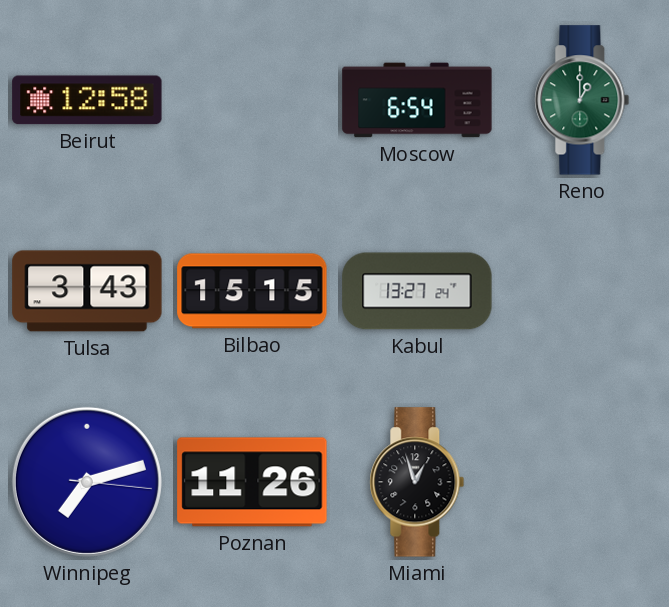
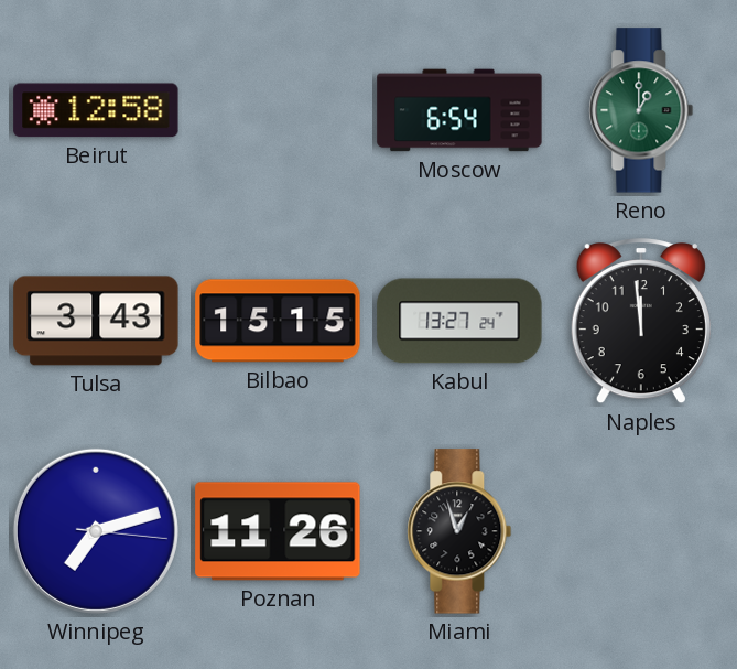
Naples: none -> 11:59 (641, 321)
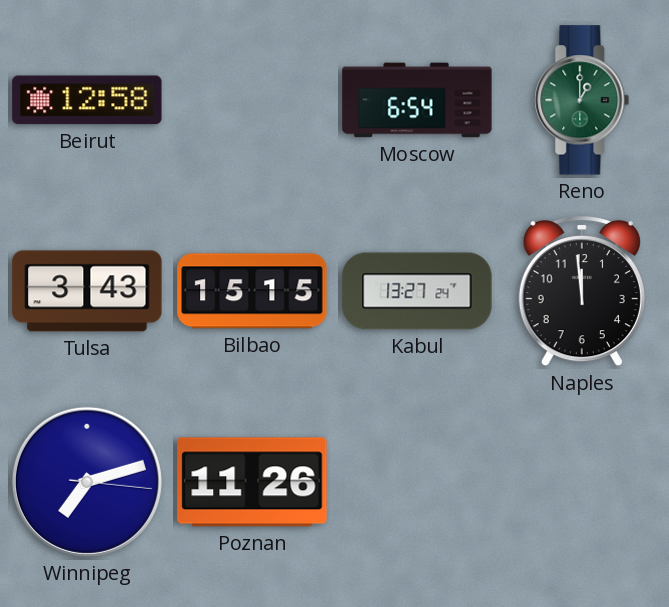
Miami: 12:57 -> none (459, 531)
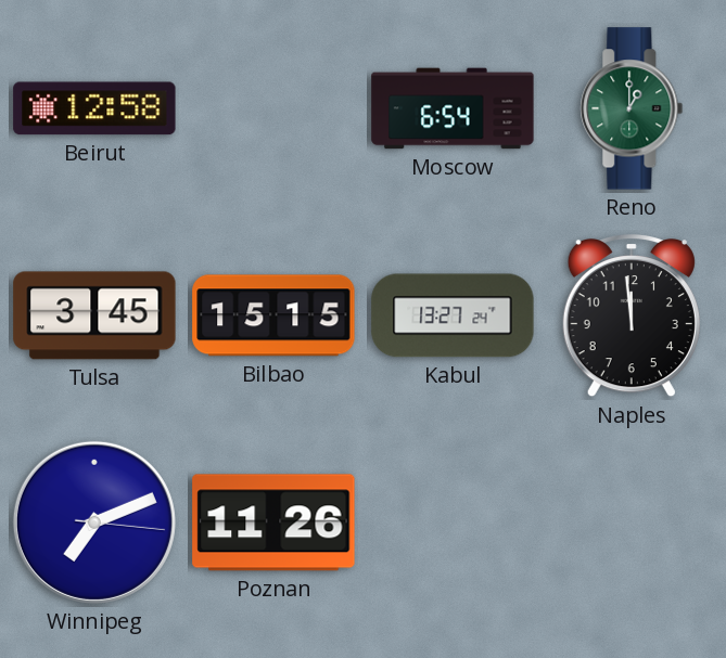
Tulsa: 3:43 -> 3:45 (94, 315)
Winnipeg: 7:12 -> 7:11 (94, 522)
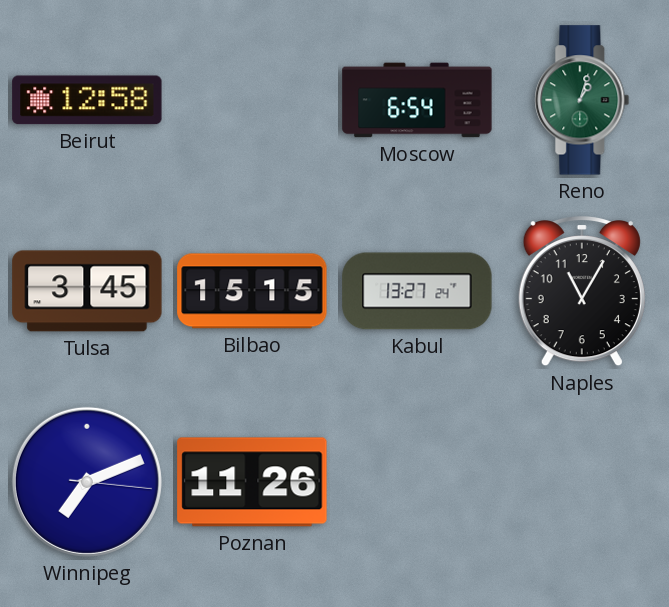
Reno: 1:00 -> 1:03 (582, 100)
Naples: 11:59 -> 11:05 (582, 291)
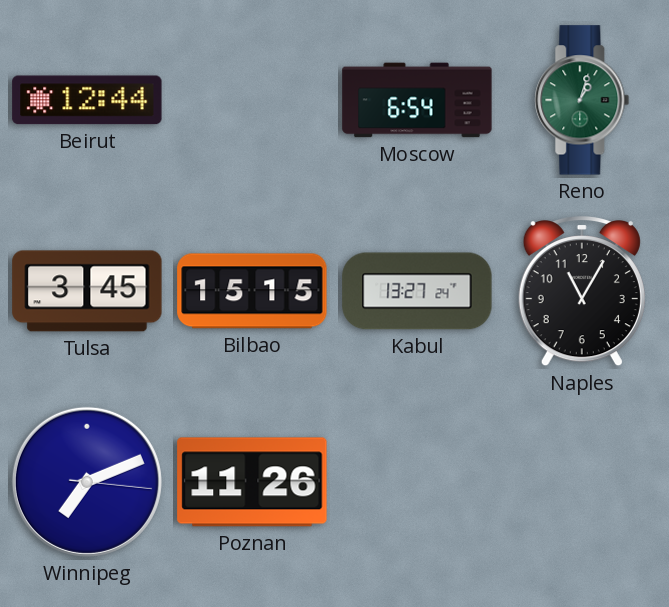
Beirut: 12:58 -> 12:44 (87, 100)
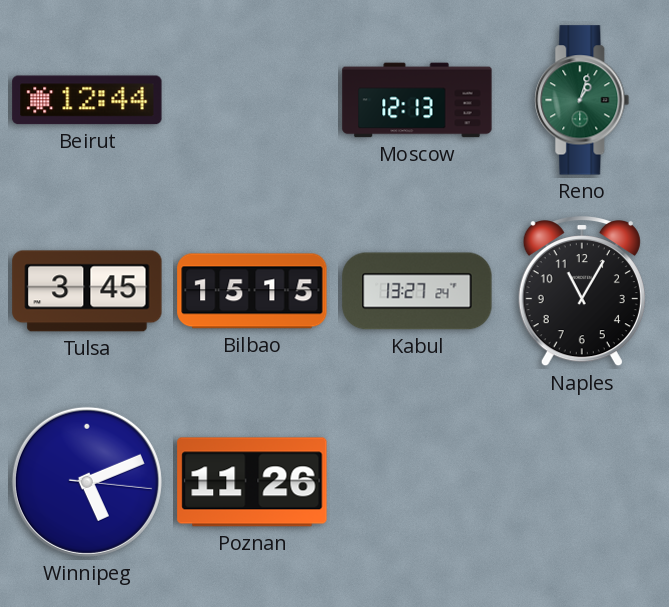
Moscow: 6:54 -> 12:13 (417, 100)
Winnipeg: 7:11 -> 5:11 (87, 482)
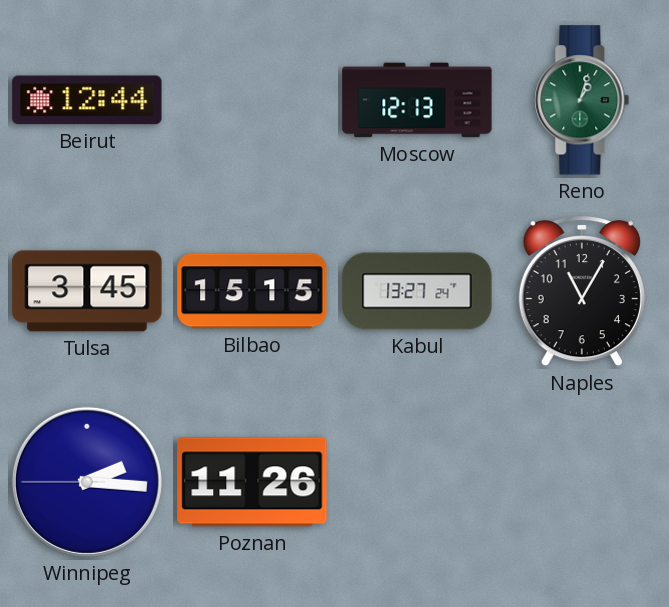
Winnipeg: 5:11 -> 2:15 (87, 482)
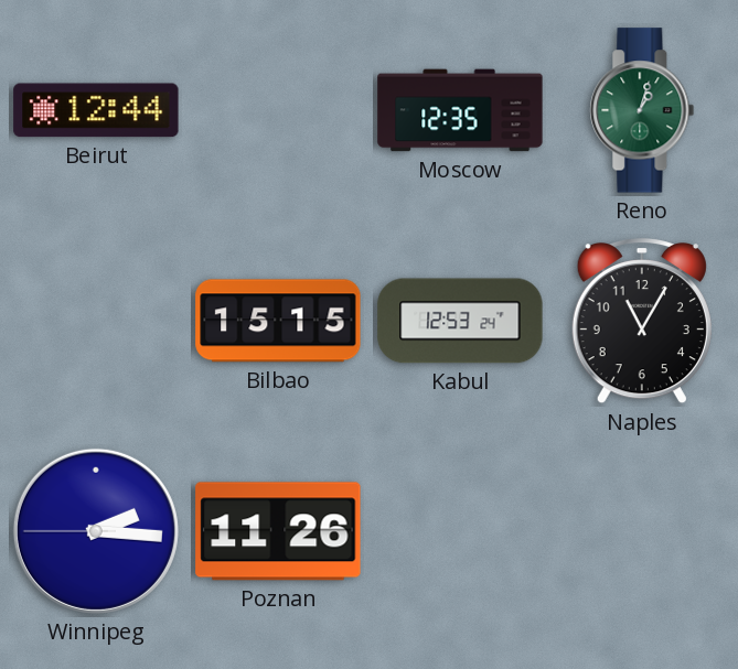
Moscow: 12:13 -> 12:35 (460, 110)
Tulsa: 3:45 -> none (87, 291)
Kabul: 13:27 -> 12:53 (460, 321)
